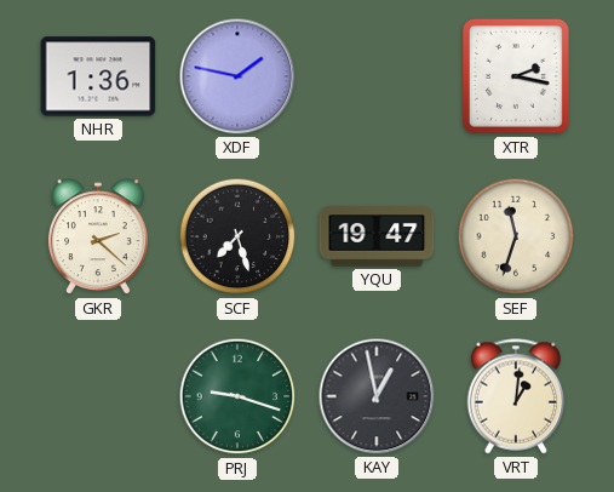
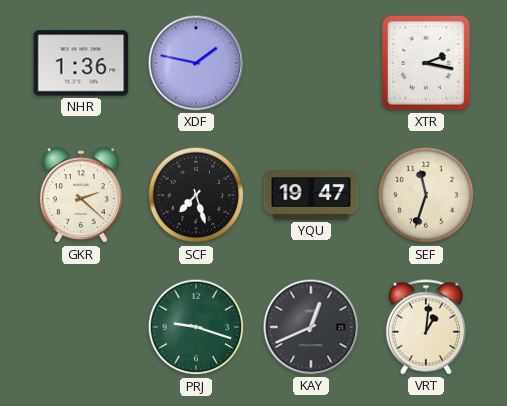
KAY: 12:58 -> 12:41 (311, 327)
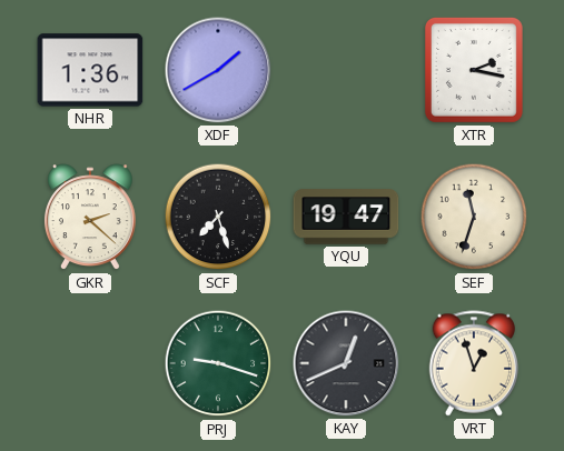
XDF: 1:47 -> 1:40 (218, 70)
VRT: 1:01 -> 12:57 (474, 363)
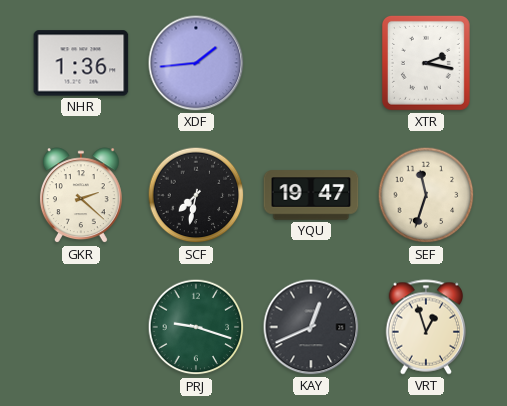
XDF: 1:40 -> 1:44 (196, 63)
SCF: 7:27 -> 7:32 (196, 195)
